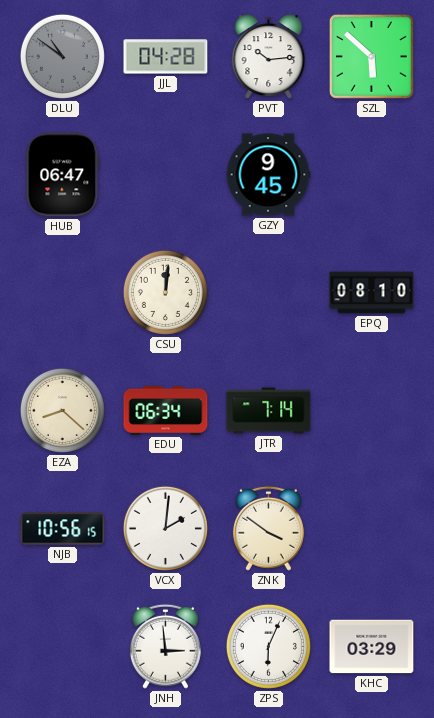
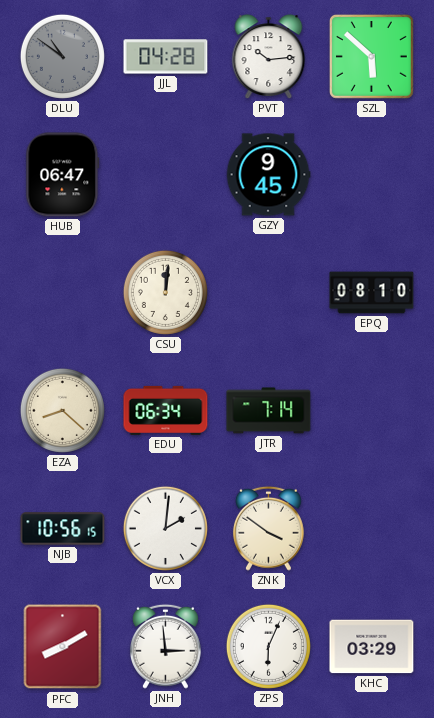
PFC: none -> 8:10 (63, 647)
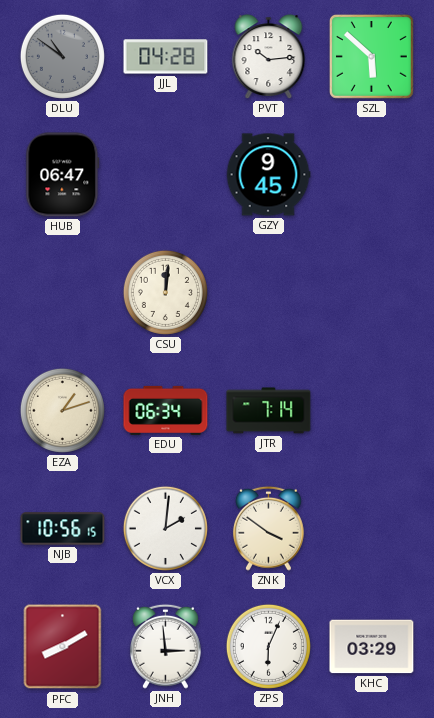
EPQ: 08:10 -> none (372, 293)
EZA: 8:22 -> 1:12 (62, 410)
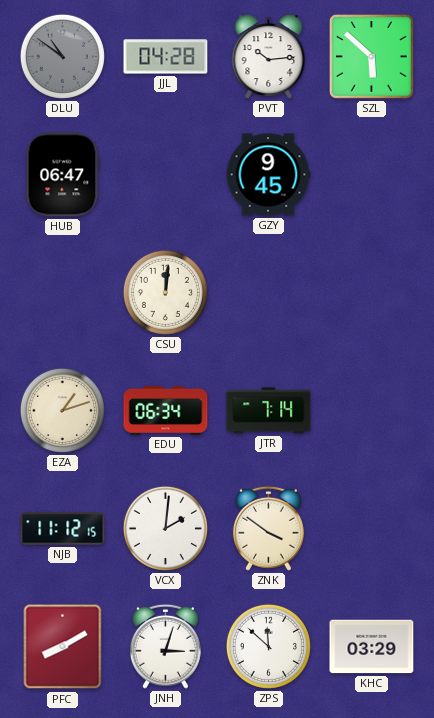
NJB: 10:56 -> 11:12 (63, 529)
JNH: 2:59 -> 3:03 (165, 646)
ZPS: 6:04 -> 11:52 (268, 646)
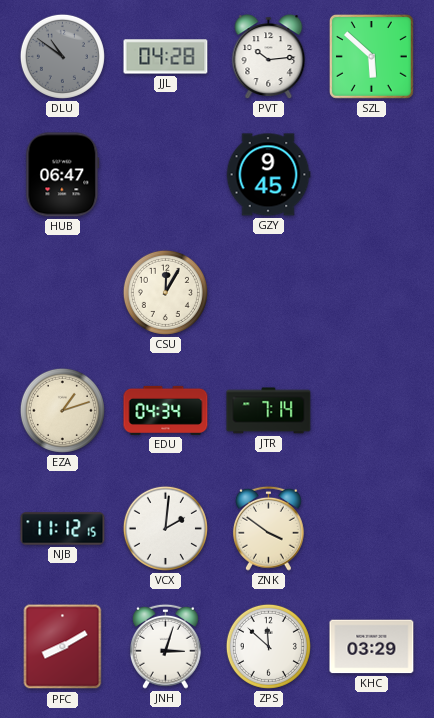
CSU: 12:01 -> 12:05 (165, 292)
EDU: 06:34 -> 04:34 (166, 410)
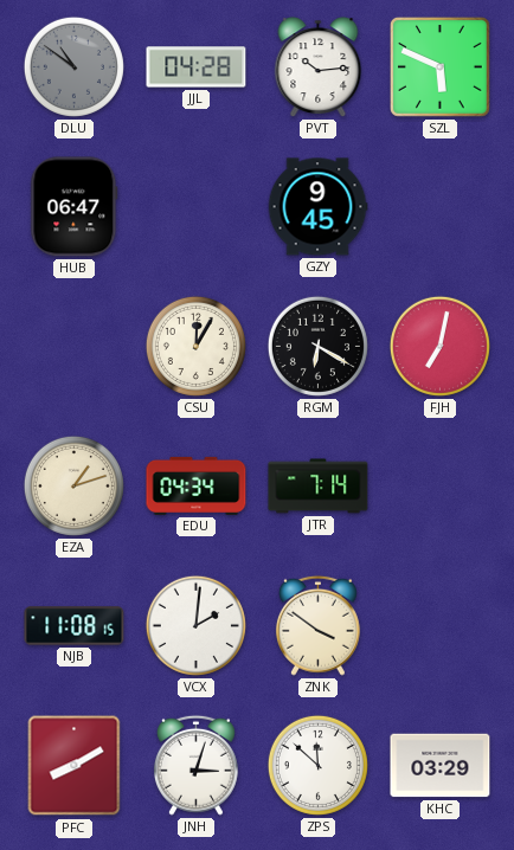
SZL: 5:52 -> 5:49 (439, 66)
RGM: none -> 6:20 (317, 346)
FJH: none -> 7:02 (439, 346)
NJB: 11:12 -> 11:08 (75, 626)
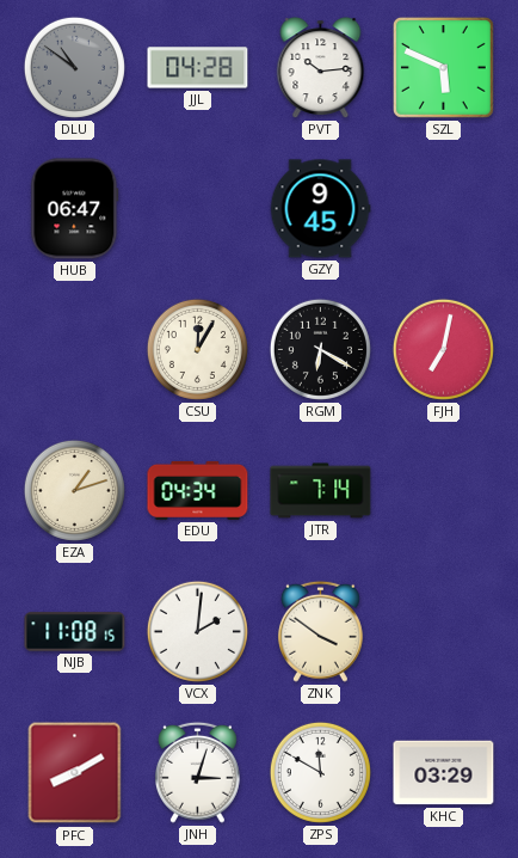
ZPS: 11:52 -> 11:50 (320, 772)
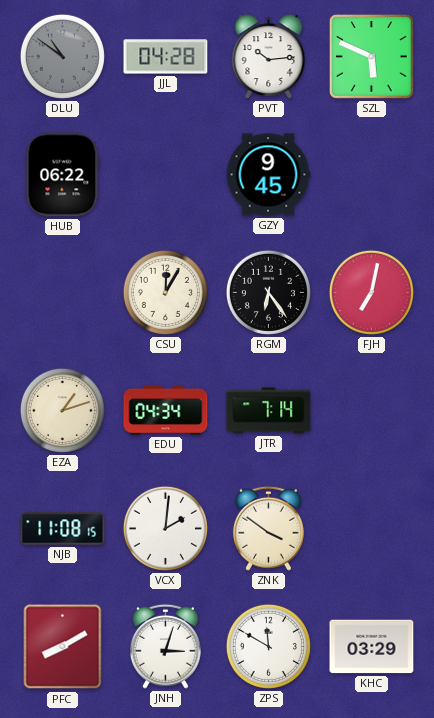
HUB: 06:47 -> 06:22 (63, 175)
RGM: 6:20 -> 6:24 (268, 292)
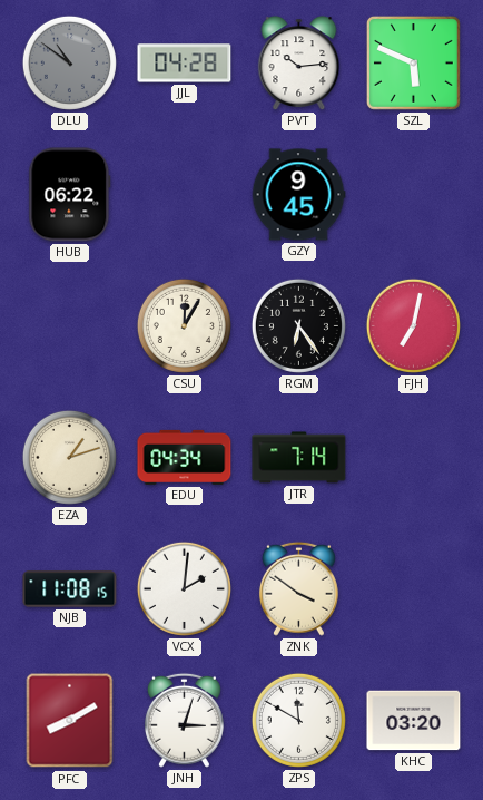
KHC: 03:29 -> 03:20 (414, 721)
